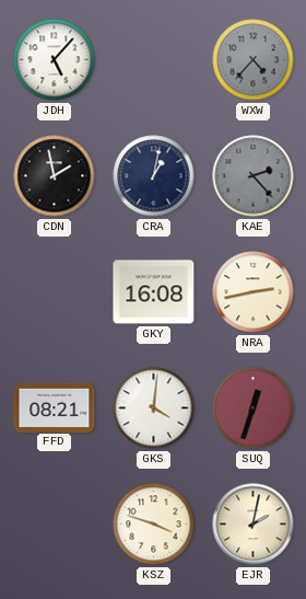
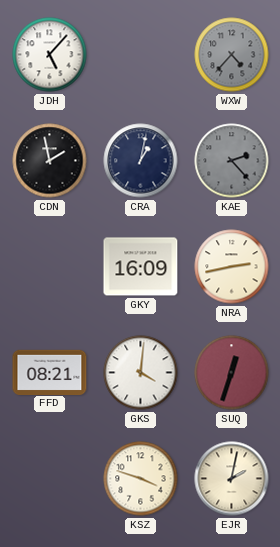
GKY: 16:08 -> 16:09 (141, 267)
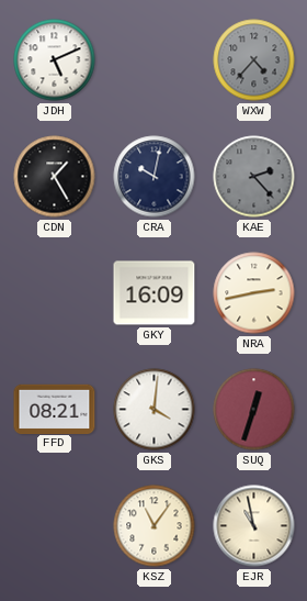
JDH: 5:07 -> 5:11 (55, 60)
CDN: 1:58 -> 1:25 (55, 177)
CRA: 1:02 -> 10:02 (155, 177)
KSZ: 3:48 -> 11:06 (155, 526)
EJR: 2:02 -> 10:58 (254, 526)
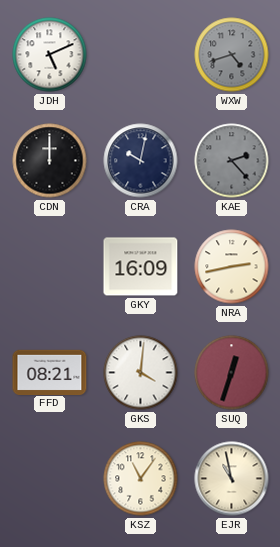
WXW: 4:37 -> 4:42 (232, 55)
CDN: 1:25 -> 12:00 (50, 161)
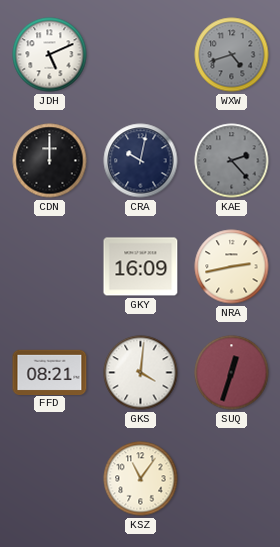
EJR: 10:58 -> none (232, 479)
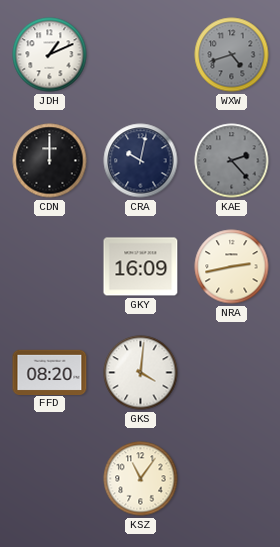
JDH: 5:11 -> 1:11 (50, 55)
FFD: 08:21 -> 08:20 (50, 372)
SUQ: 12:33 -> none (232, 373)
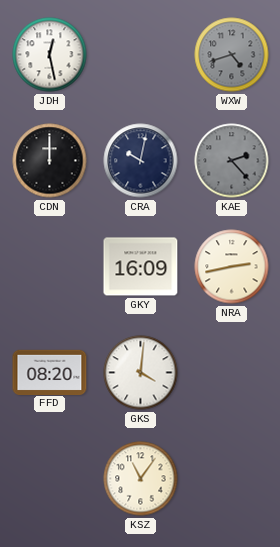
JDH: 1:11 -> 12:28 (50, 55)
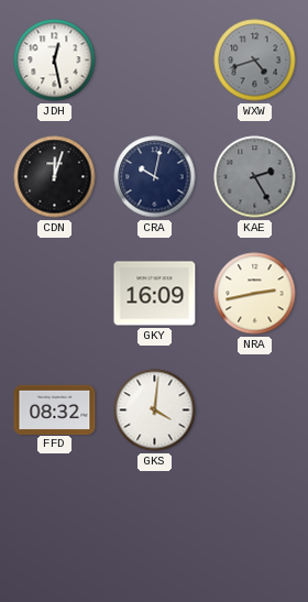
CDN: 12:00 -> 12:03 (55, 177)
KAE: 2:23 -> 2:25 (255, 177)
FFD: 08:20 -> 08:32 (55, 409)
KSZ: 11:06 -> none (141, 479)
